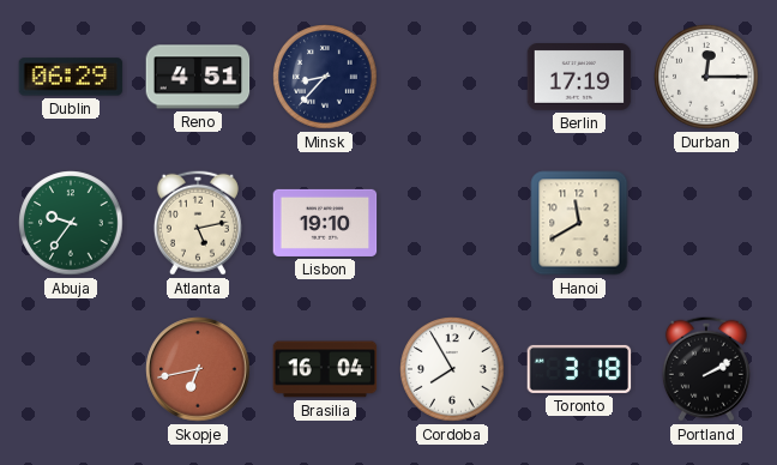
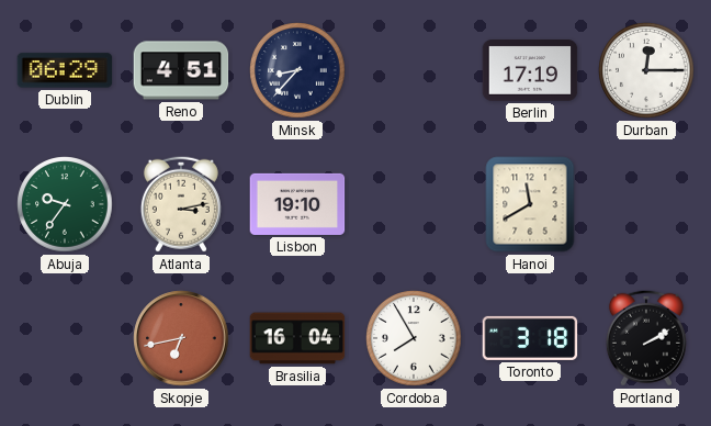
Atlanta: 5:13 -> 3:13 (181, 204)
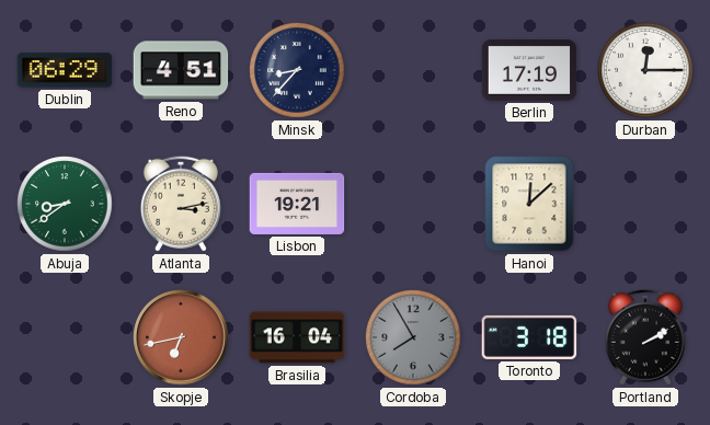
Abuja: 9:36 -> 8:39 (65, 204)
Lisbon: 19:10 -> 19:21 (297, 204)
Hanoi: 11:40 -> 12:08 (529, 204)
Cordoba dial: white -> grey (413, 337)
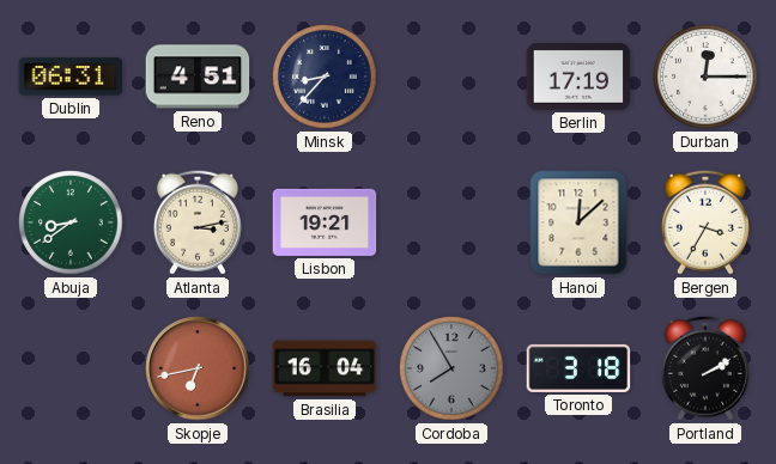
Dublin: 06:29 -> 06:31 (71, 77)
Bergen: none -> 3:35 (705, 222)
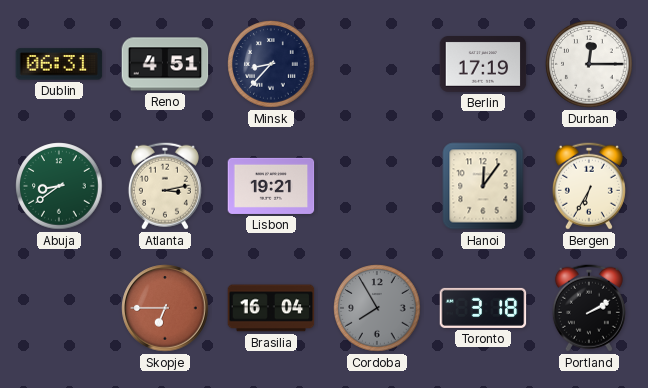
Hanoi: 12:08 -> 12:06 (483, 186)
Bergen: 3:35 -> 6:35 (589, 186)
Skopje: 6:43 -> 6:45 (165, 308)
